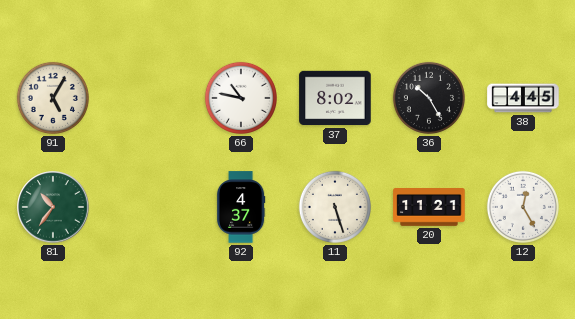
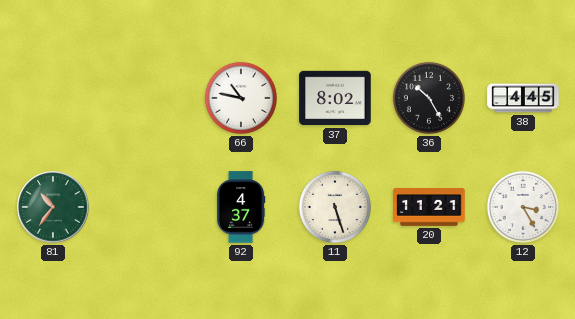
91: 5:05 -> none (53, 98)
12: 12:25 -> 3:25 (523, 207)
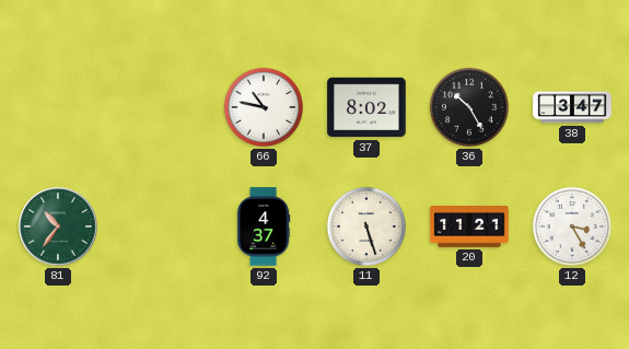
38: 4:45 -> 3:47 (572, 107)
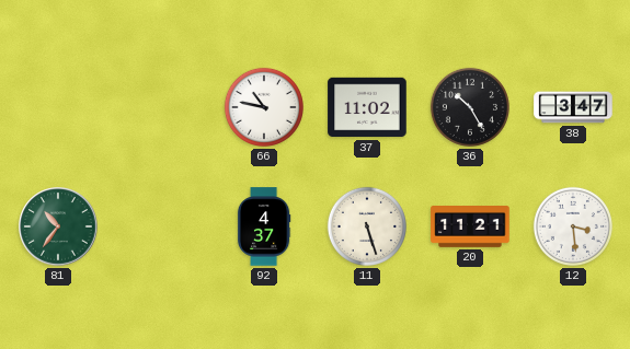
37: 8:02 -> 11:02 (367, 107)
12: 3:25 -> 3:29 (573, 226)
